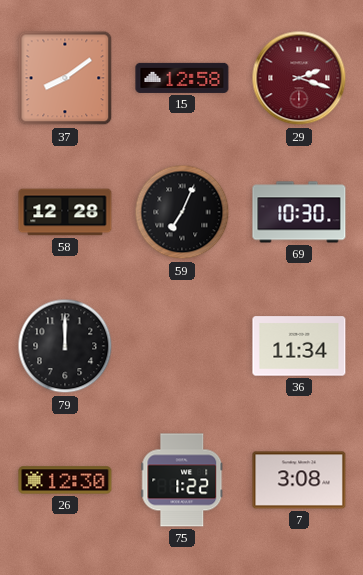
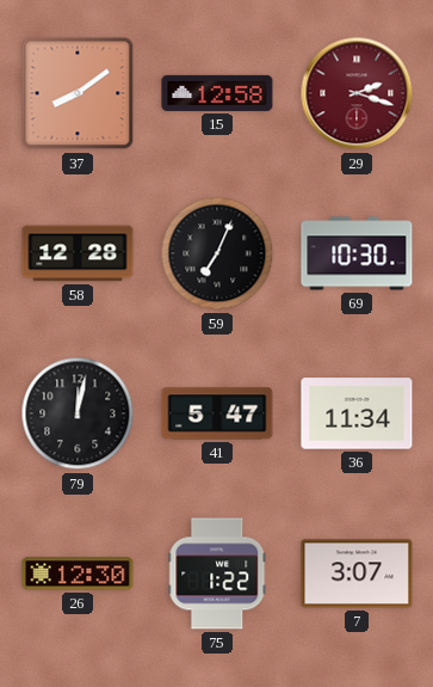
79: 12:00 -> 12:02 (78, 413)
41: none -> 5:47 (217, 413)
7: 3:08 -> 3:07 (357, 573)
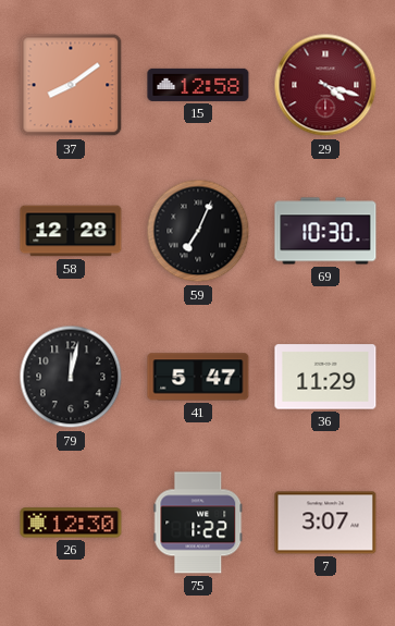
29: 2:18 -> 4:18 (325, 85)
36: 11:34 -> 11:29 (325, 377)
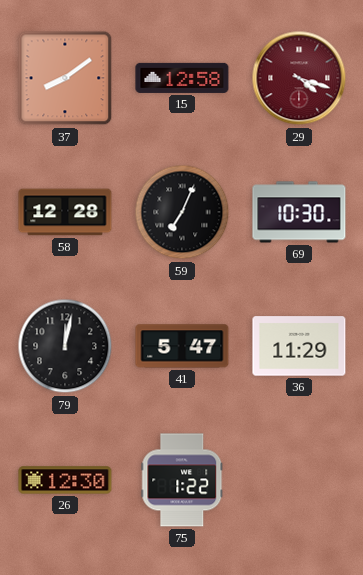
7: 3:07 -> none (325, 523)
